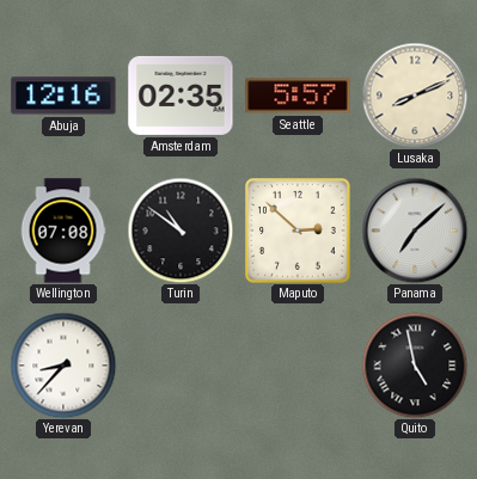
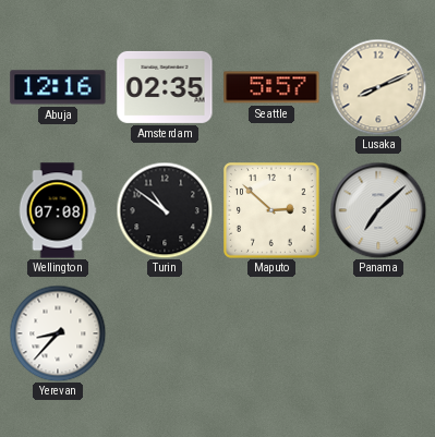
Quito: 4:58 -> none (415, 366)
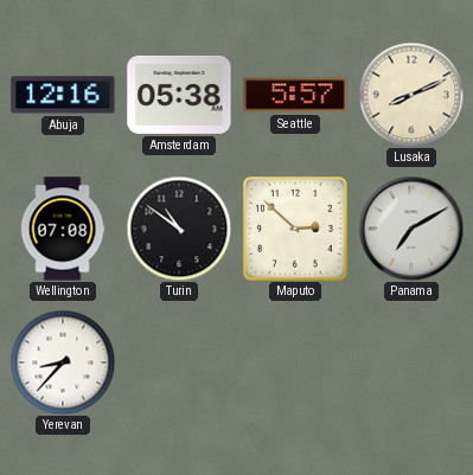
Amsterdam: 02:35 -> 05:38 (179, 95)
Panama: 7:08 -> 7:10 (411, 229)
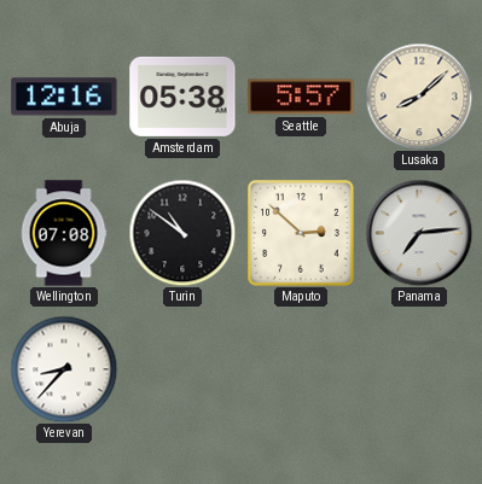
Lusaka: 8:11 -> 8:08 (419, 97)
Panama: 7:10 -> 7:14 (419, 233)
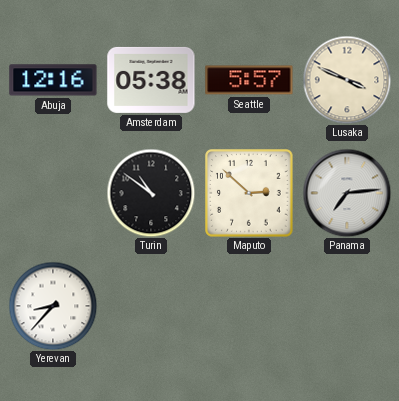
Lusaka: 8:08 -> 3:49 (347, 80)
Wellington: 07:08 -> none (64, 233)
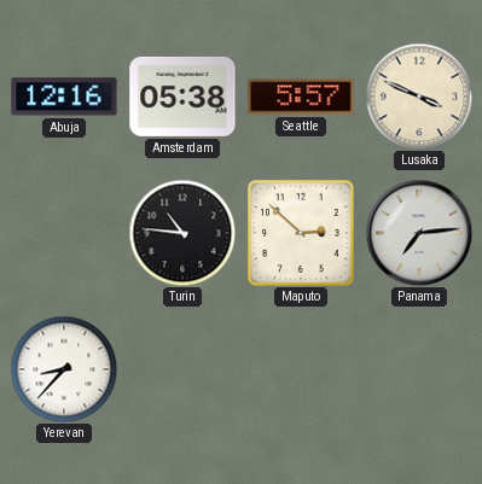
Turin: 10:51 -> 10:46 (182, 233)
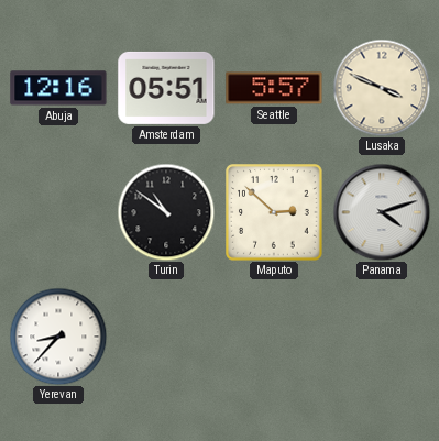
Amsterdam: 05:38 -> 05:51 (166, 88)
Turin: 10:46 -> 10:51 (166, 212)
Panama: 7:14 -> 4:12 (382, 212)
